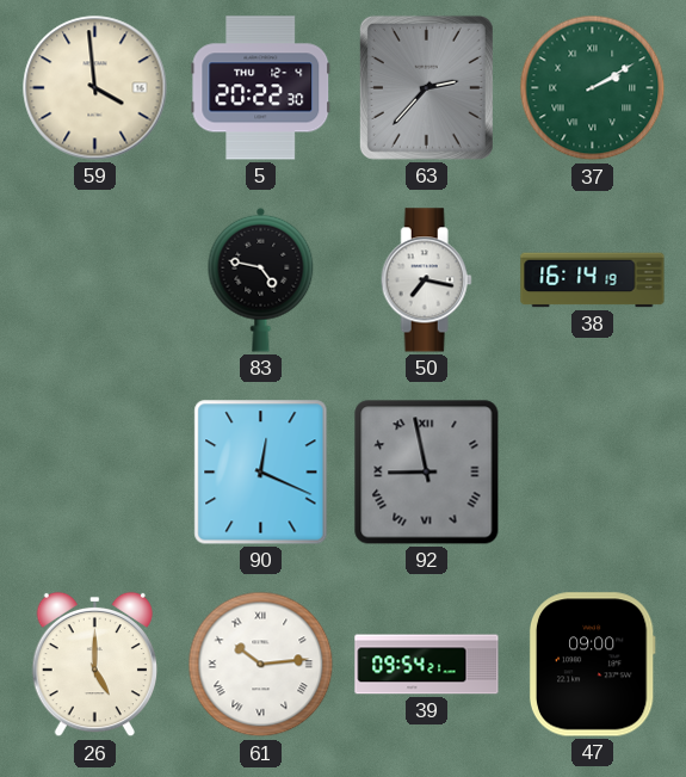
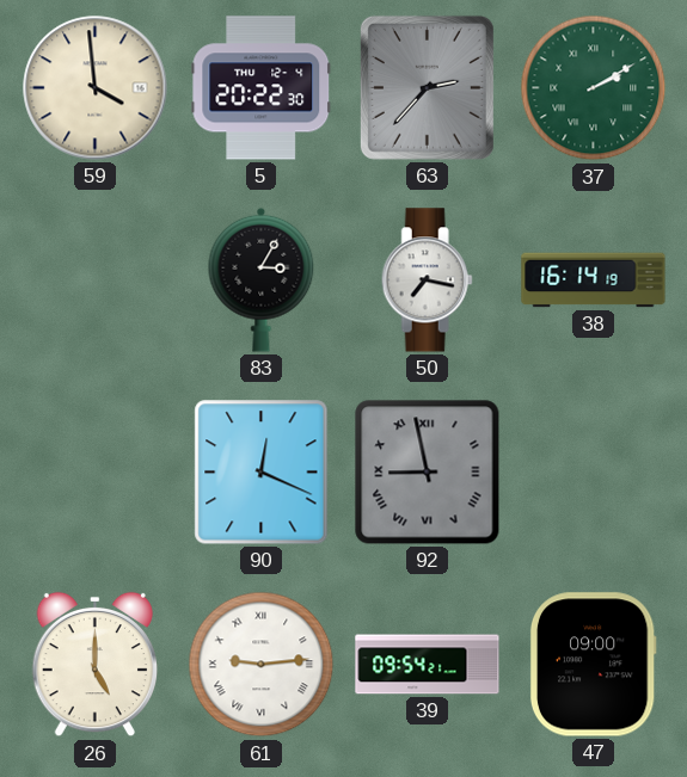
83: 4:47 -> 3:05 (262, 279)
61: 10:14 -> 9:14 (262, 665)
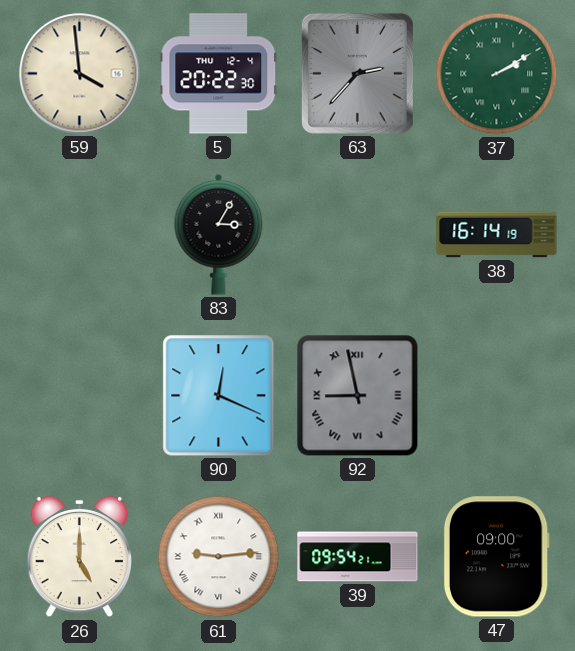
50: 7:17 -> none (427, 280)
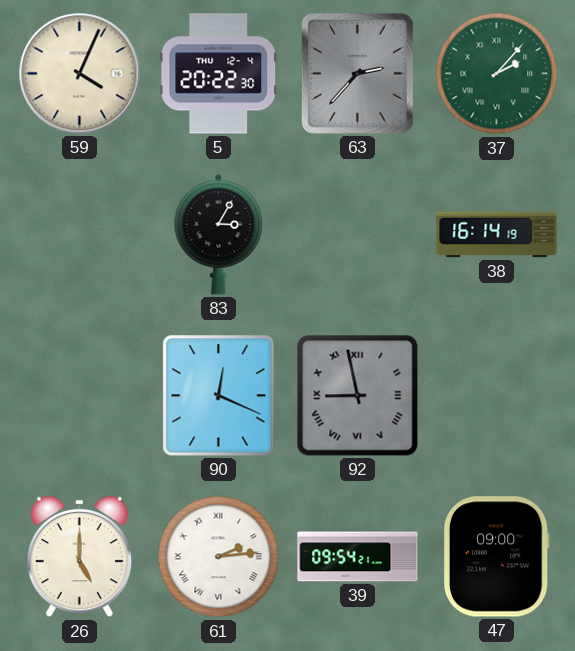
59: 3:59 -> 4:04 (80, 74)
37: 2:10 -> 2:07 (497, 74)
61: 9:14 -> 2:14 (219, 557)
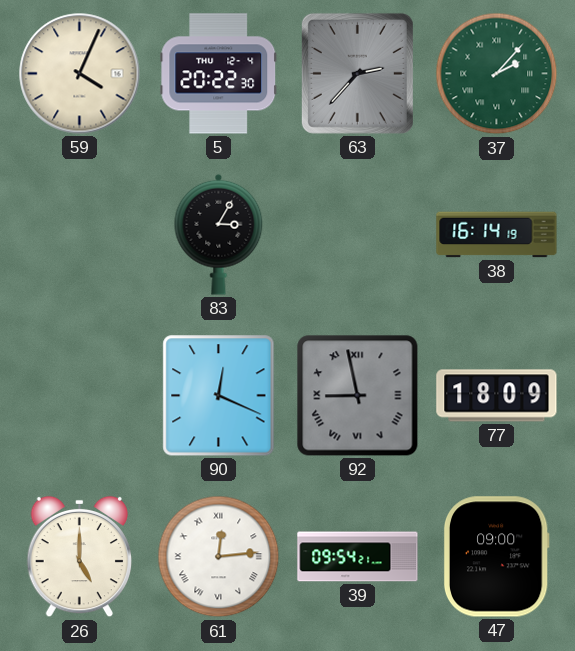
77: none -> 18:09 (497, 396)
61: 2:14 -> 12:14 (219, 557)
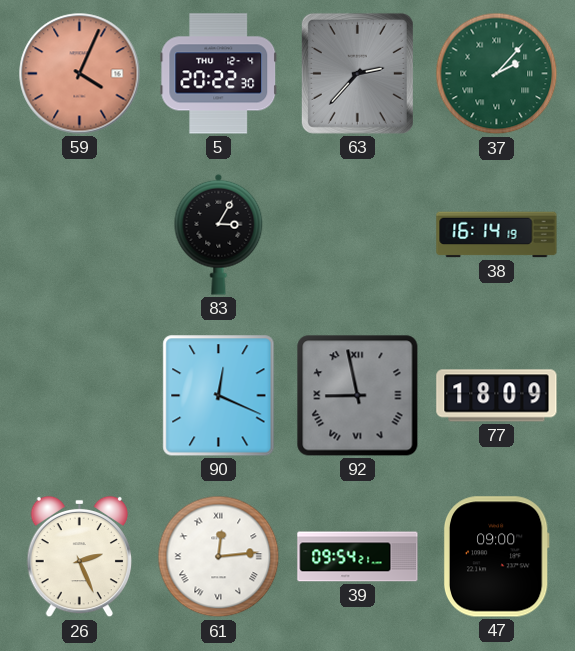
59 dial: cream -> salmon (80, 74)
26: 5:00 -> 2:26 (79, 557)
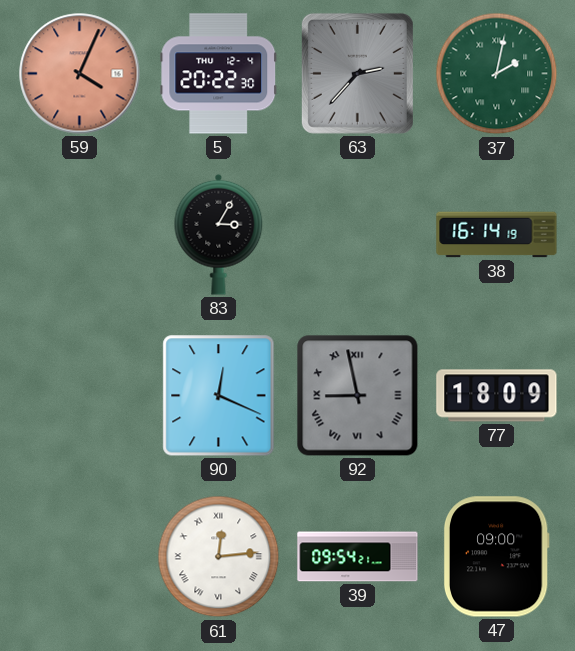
37: 2:07 -> 2:02 (497, 74)
26: 2:26 -> none (79, 557)
